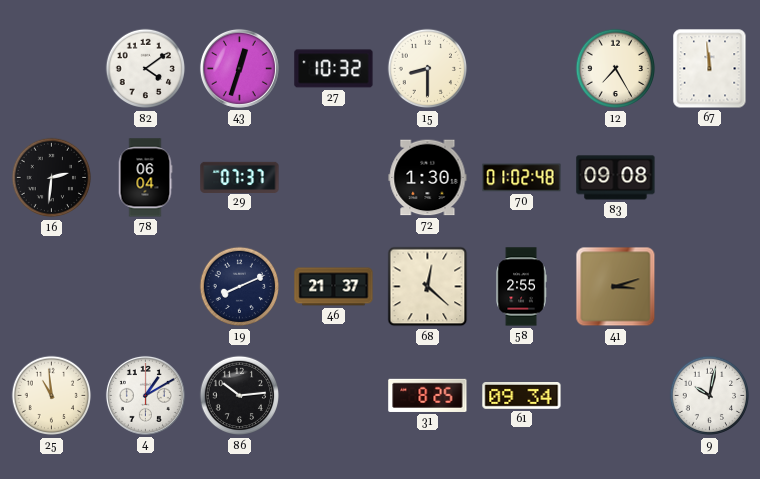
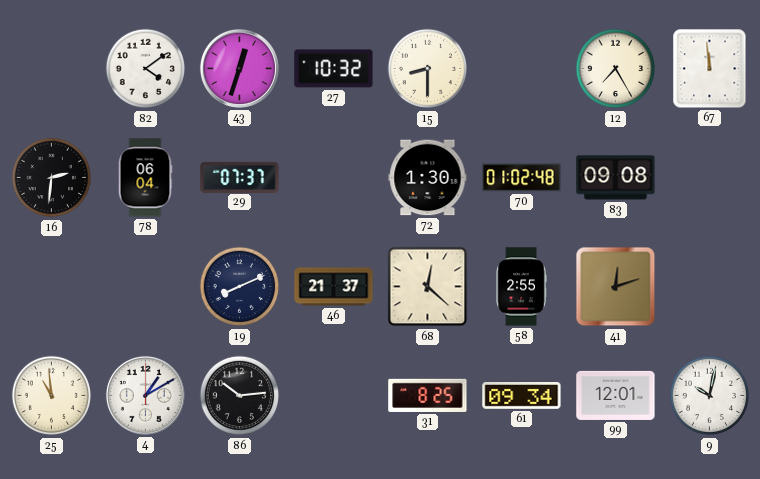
41: 3:12 -> 12:12 (616, 287)
99: none -> 12:01 (616, 395)
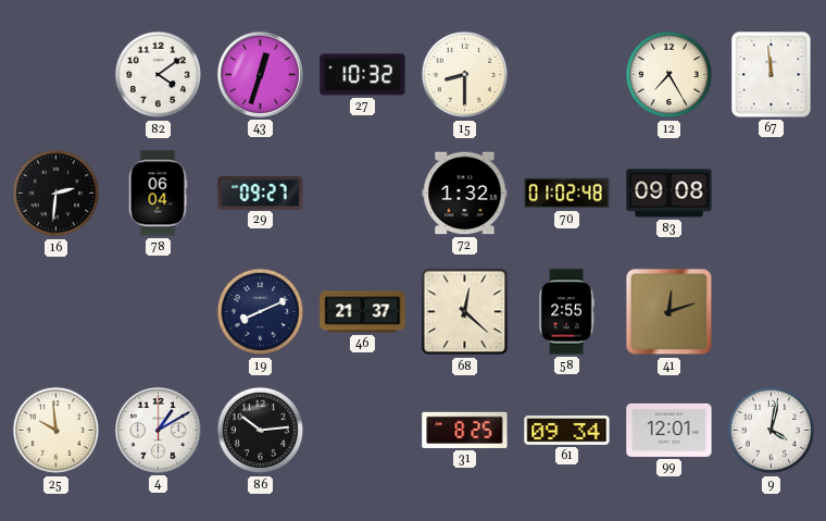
29: 07:37 -> 09:27 (261, 193)
72: 1:30 -> 1:32 (465, 194)
25: 10:59 -> 9:59 (57, 431)
9: 10:02 -> 4:02 (772, 431)
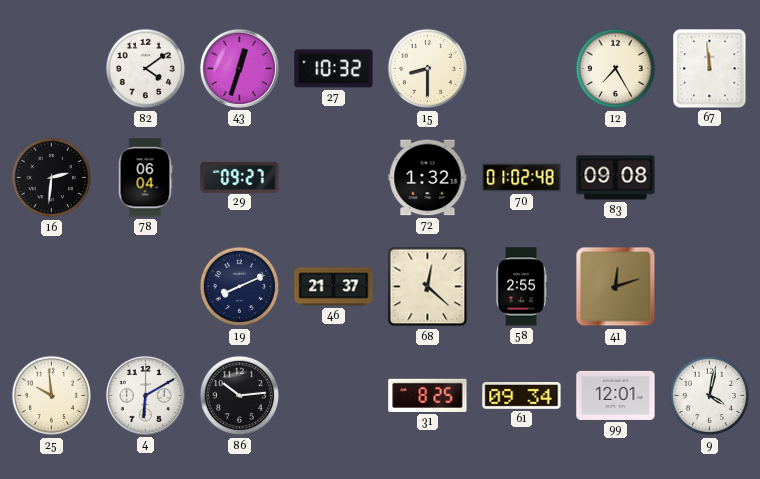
4: 1:10 -> 6:10 (145, 395)
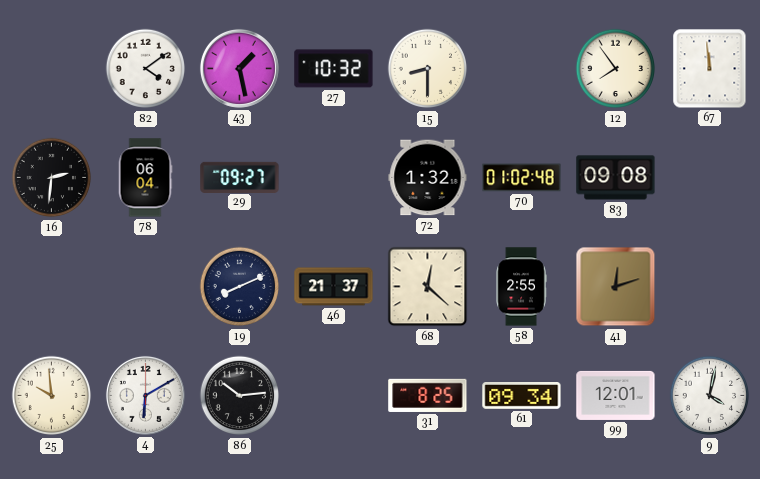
43: 12:33 -> 1:28 (239, 68)
12: 7:25 -> 7:54 (616, 69)
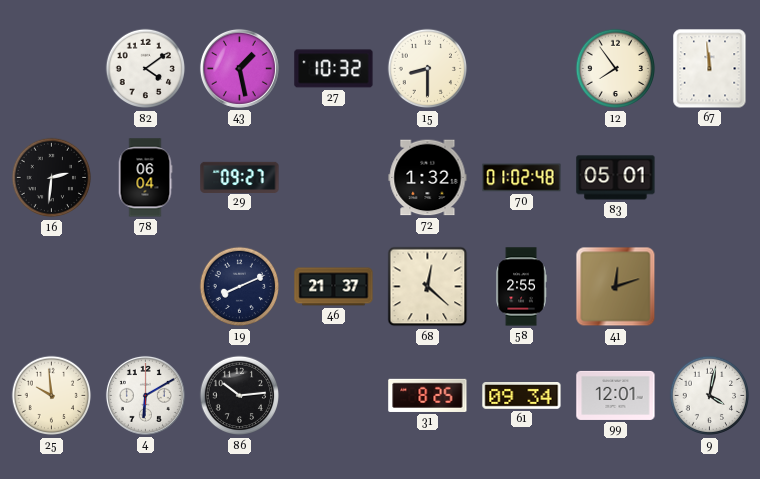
83: 09:08 -> 05:01 (616, 178)
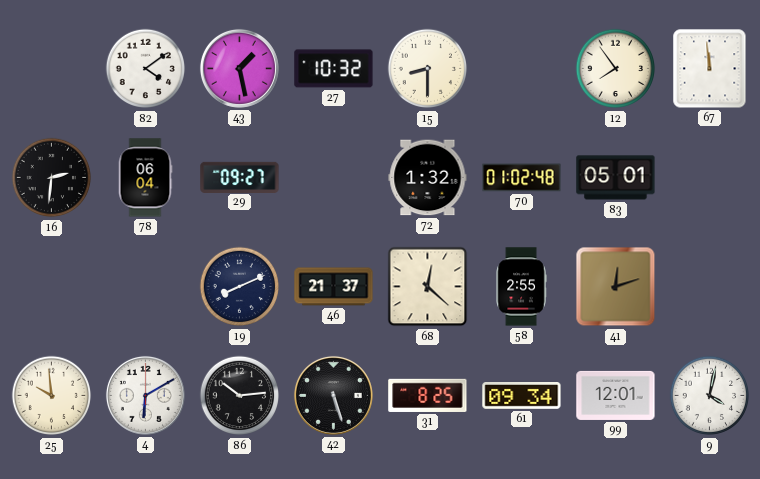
42: none -> 5:27 (333, 395)
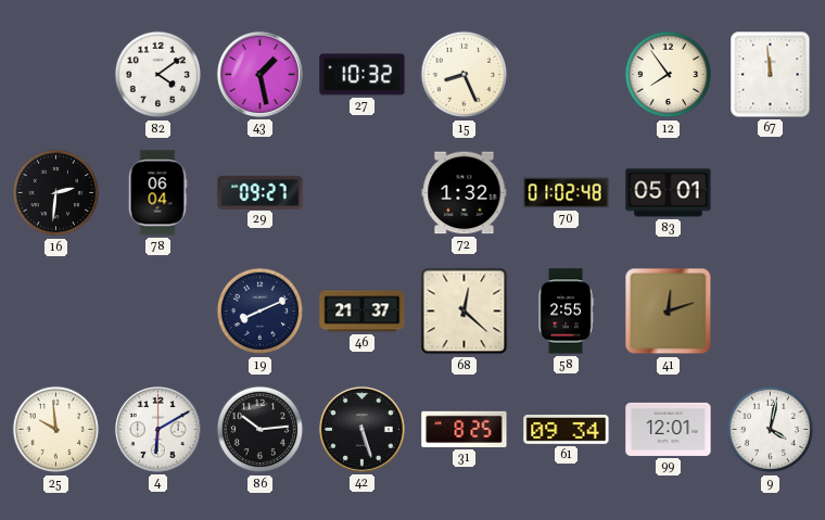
15: 8:30 -> 8:26 (465, 75)
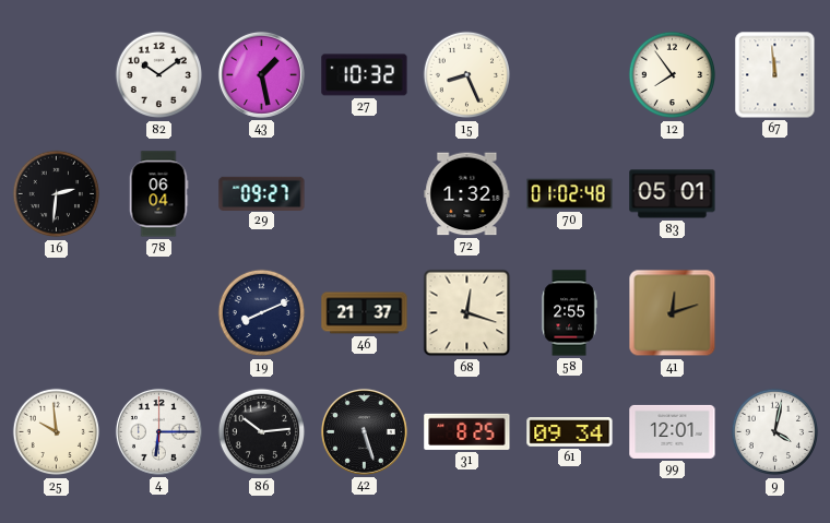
82: 4:09 -> 10:09 (159, 75)
68: 12:22 -> 12:18 (467, 313)
4: 6:10 -> 6:15 (158, 431)
